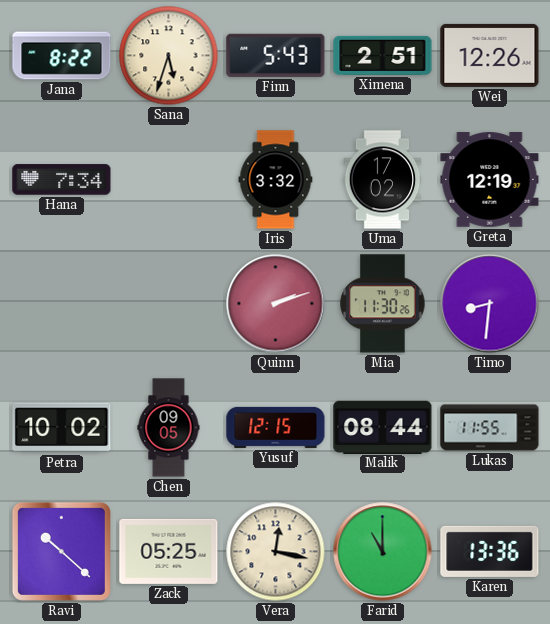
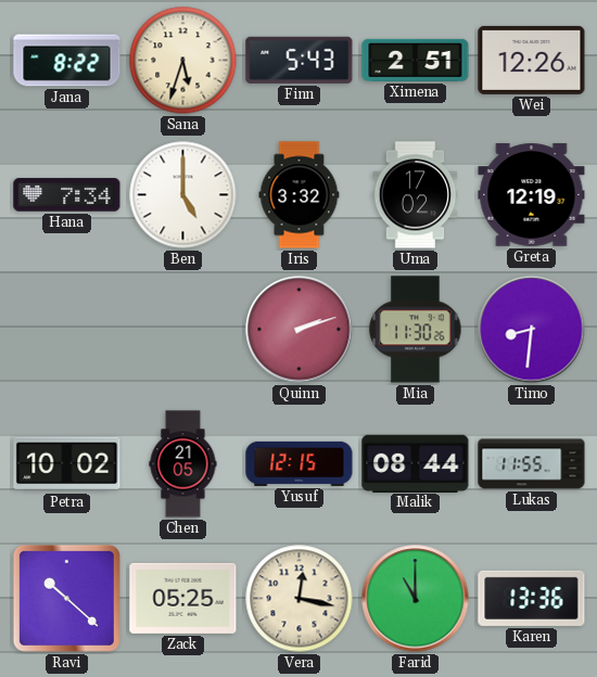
Ben: none -> 5:00 (183, 195)
Chen: 09:05 -> 21:05 (183, 464)
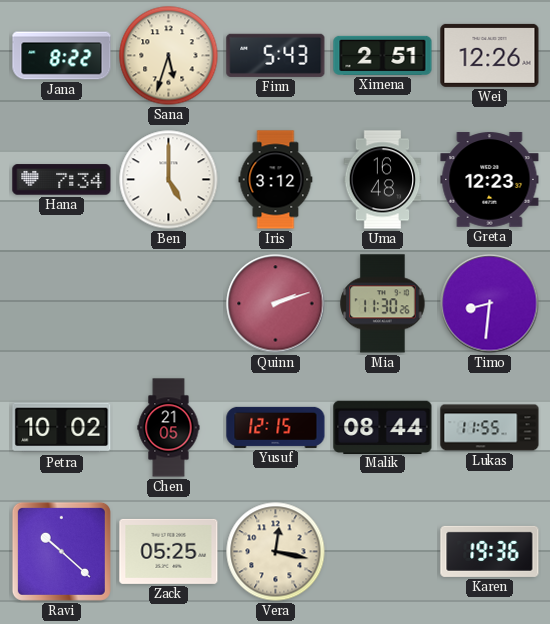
Iris: 3:32 -> 3:12 (276, 180)
Uma: 17:02 -> 16:48 (383, 180)
Greta: 12:19 -> 12:23 (490, 180)
Farid: 11:00 -> none (416, 599)
Karen: 13:36 -> 19:36 (490, 551)
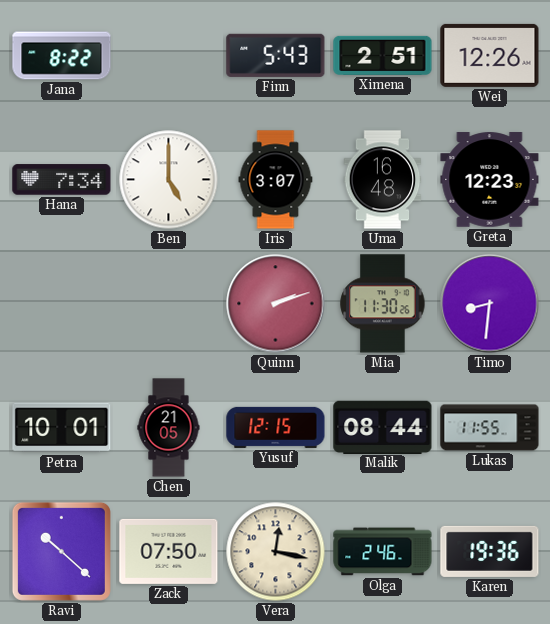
Sana: 5:33 -> none (169, 56)
Iris: 3:12 -> 3:07 (276, 180)
Petra: 10:02 -> 10:01 (62, 428)
Zack: 05:25 -> 07:50 (169, 551)
Olga: none -> 2:46 (383, 552)
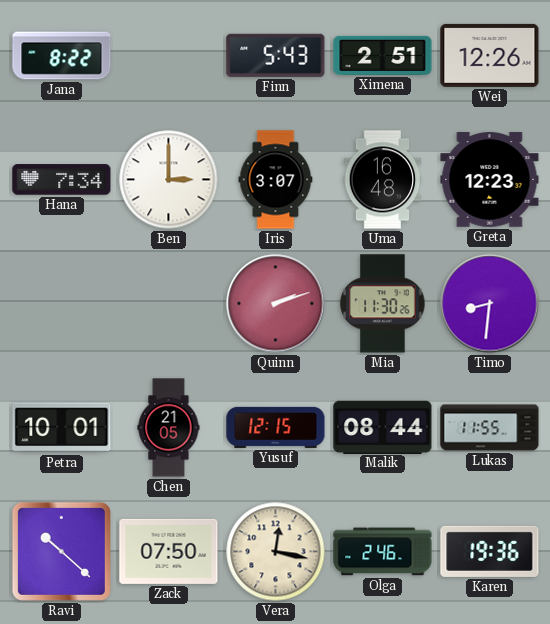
Ben: 5:00 -> 3:00 (169, 180)
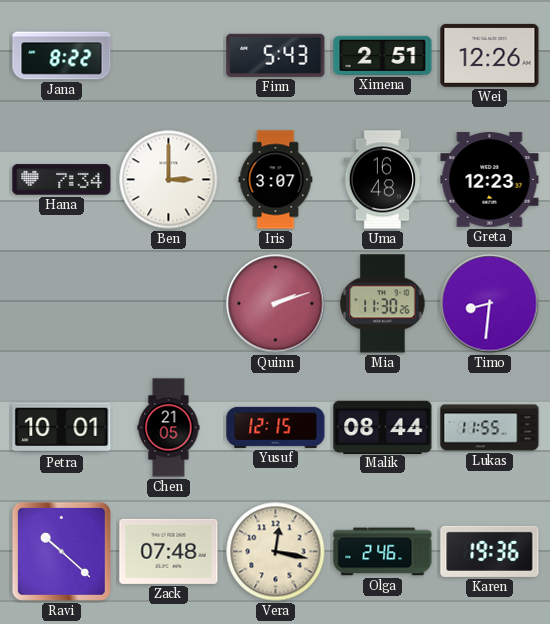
Zack: 07:50 -> 07:48 (169, 551)
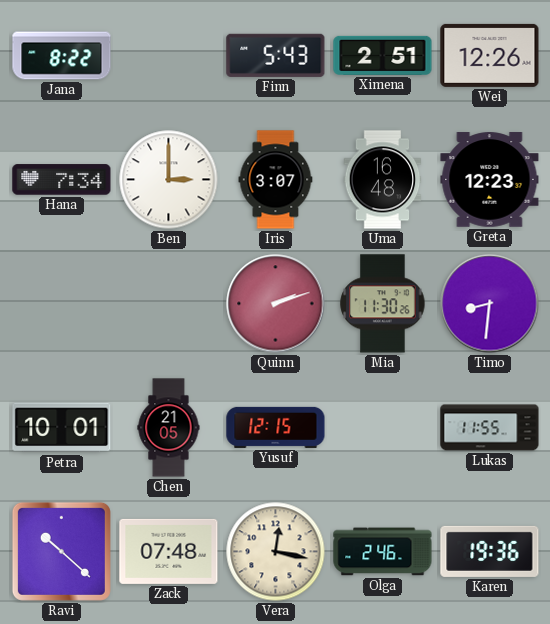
Malik: 08:44 -> none (383, 427)
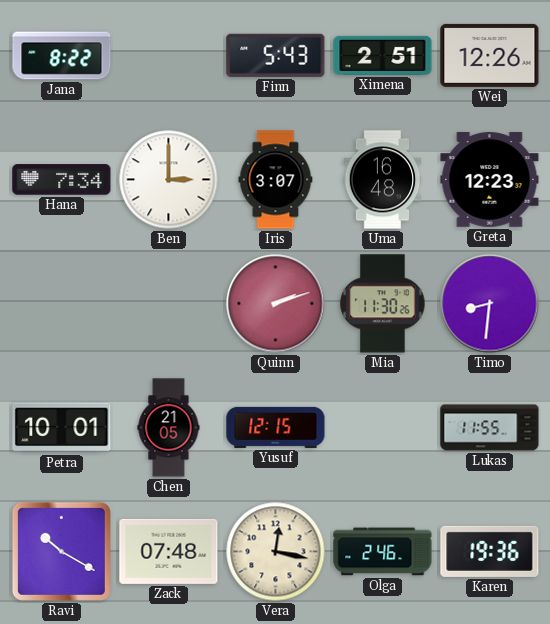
Ravi: 10:22 -> 10:20 (61, 551)
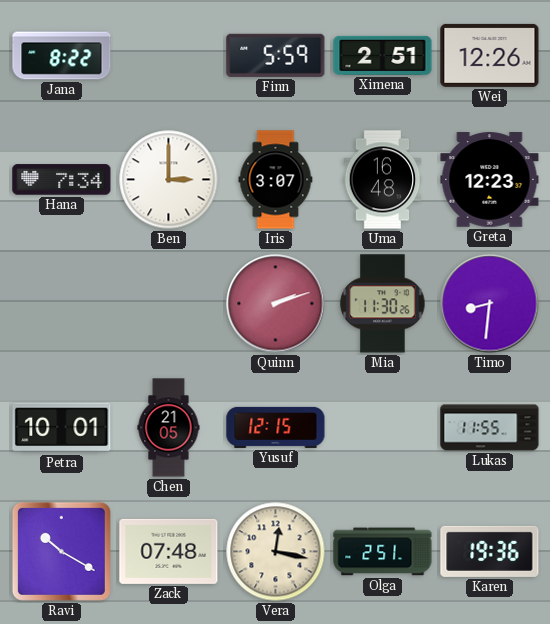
Finn: 5:43 -> 5:59 (276, 55)
Olga: 2:46 -> 2:51 (383, 552)
